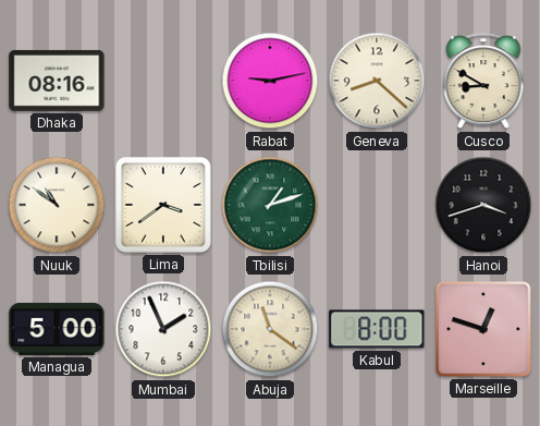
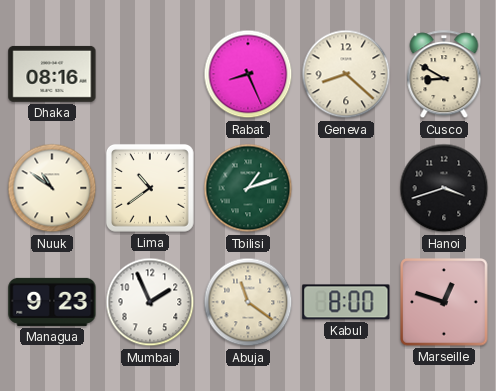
Rabat: 9:13 -> 8:26 (248, 74)
Lima: 3:39 -> 10:39 (150, 188)
Managua: 5:00 -> 9:23 (52, 302)
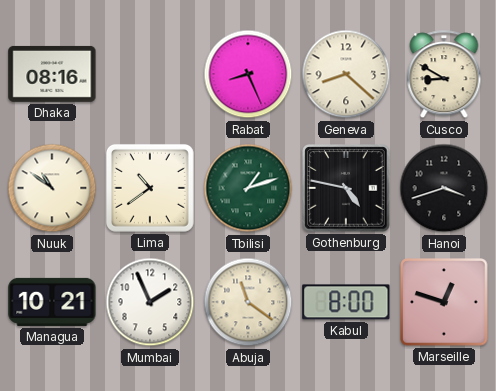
Gothenburg: none -> 4:47 (346, 188)
Managua: 9:23 -> 10:21 (52, 302)
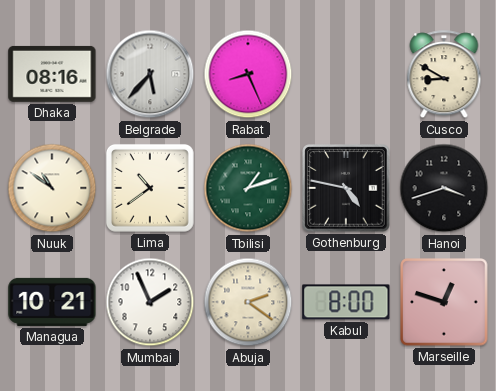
Belgrade: none -> 5:37 (150, 74)
Geneva: 8:22 -> none (346, 74)
Abuja: 11:21 -> 2:21 (248, 302)
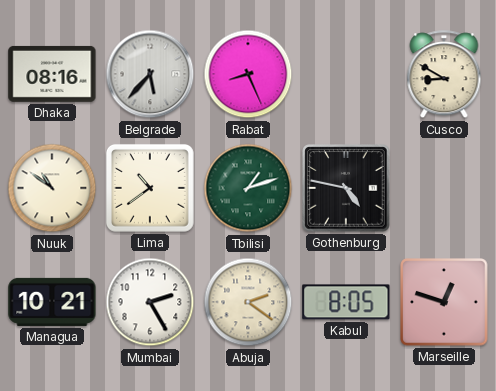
Hanoi: 3:42 -> none (444, 188)
Mumbai: 1:56 -> 2:25 (150, 302)
Kabul: 8:00 -> 8:05 (346, 302)
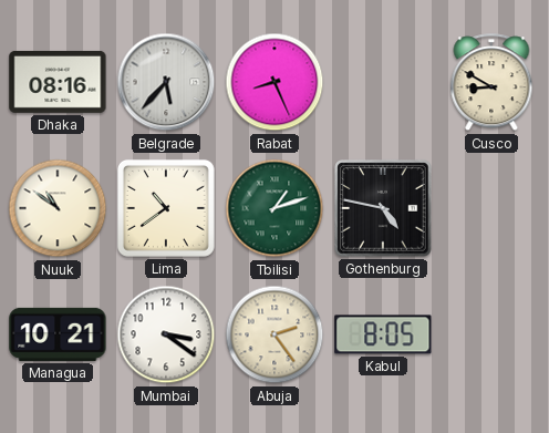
Mumbai: 2:25 -> 3:21 (166, 334)
Abuja: 2:21 -> 2:24 (274, 334)
Marseille: 12:48 -> none (444, 302)
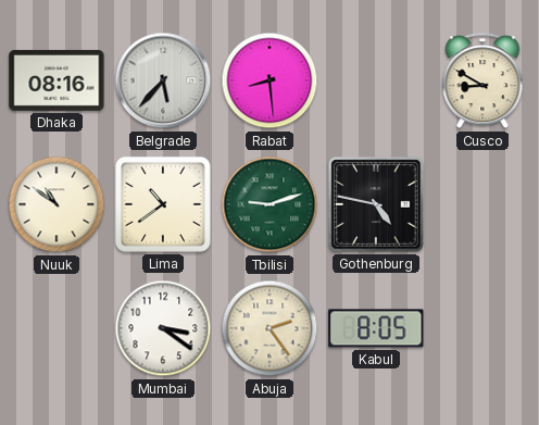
Rabat: 8:26 -> 8:29 (269, 80)
Tbilisi: 1:12 -> 9:12 (269, 204)
Managua: 10:21 -> none (58, 334)
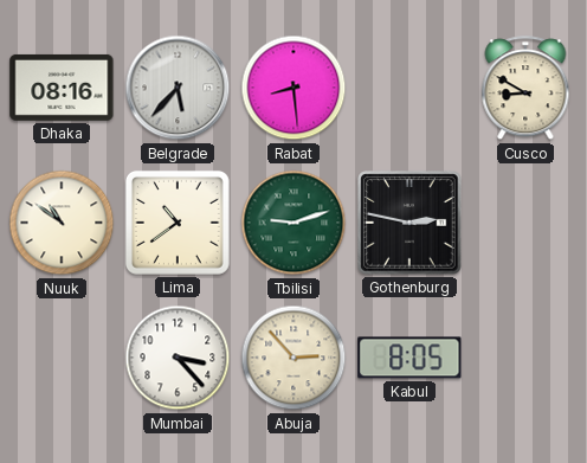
Gothenburg: 4:47 -> 2:47 (409, 223)
Mumbai: 3:21 -> 3:23 (178, 358)
Abuja: 2:24 -> 2:53 (293, 358)
